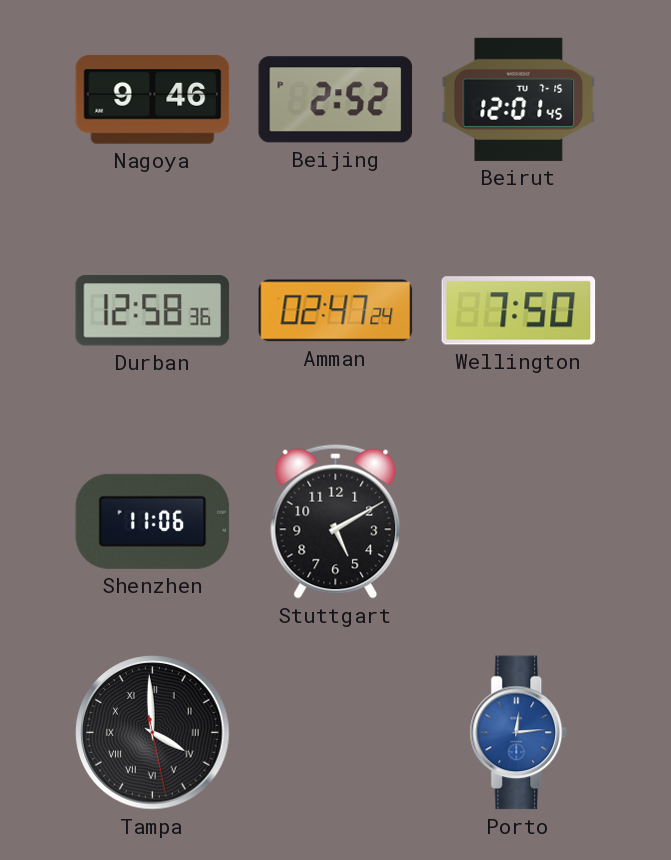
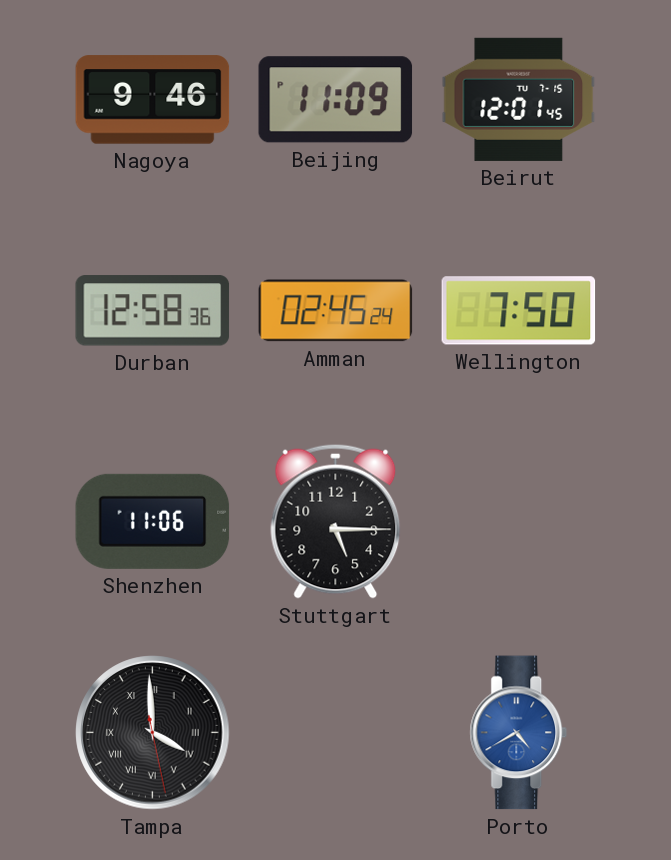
Beijing: 2:52 -> 11:09 (336, 100)
Amman: 02:47 -> 02:45 (336, 311)
Stuttgart: 5:10 -> 5:15 (336, 521)
Porto: 12:14 -> 4:40 (519, 733)
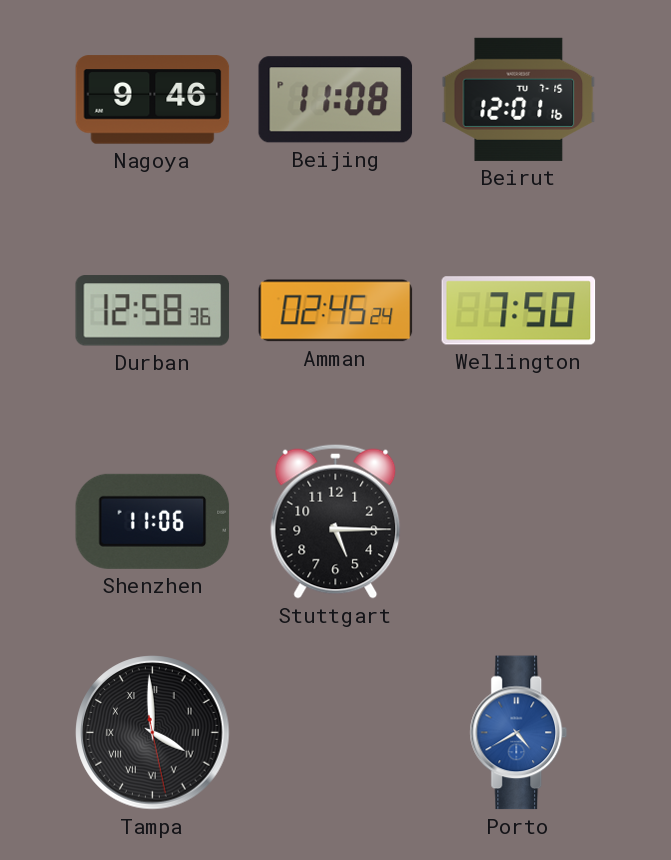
Beijing: 11:09 -> 11:08 (336, 100)
Beirut: 12:01:45 -> 12:01:16 (519, 99)
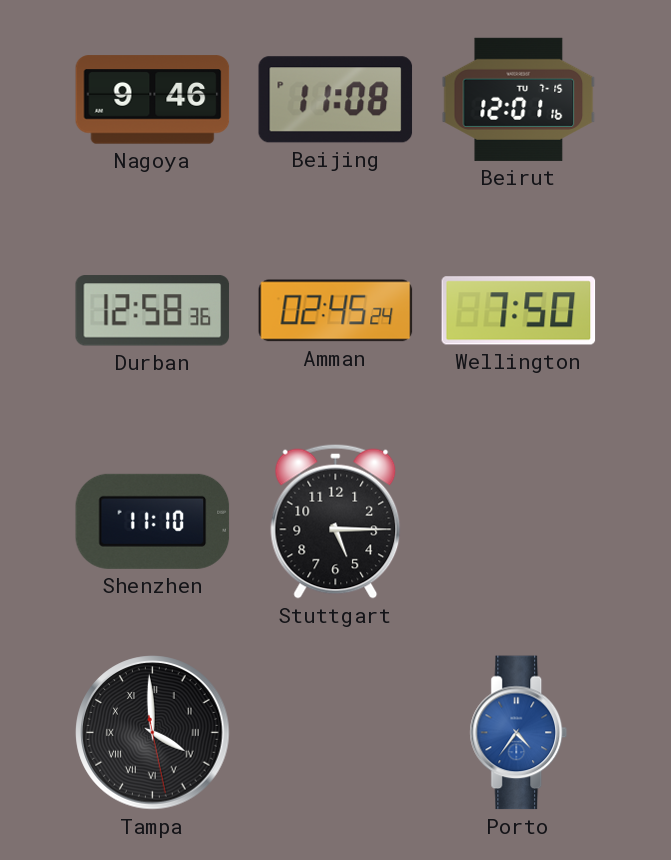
Shenzhen: 11:06 -> 11:10 (153, 521)
Porto: 4:40 -> 4:36 (519, 733)
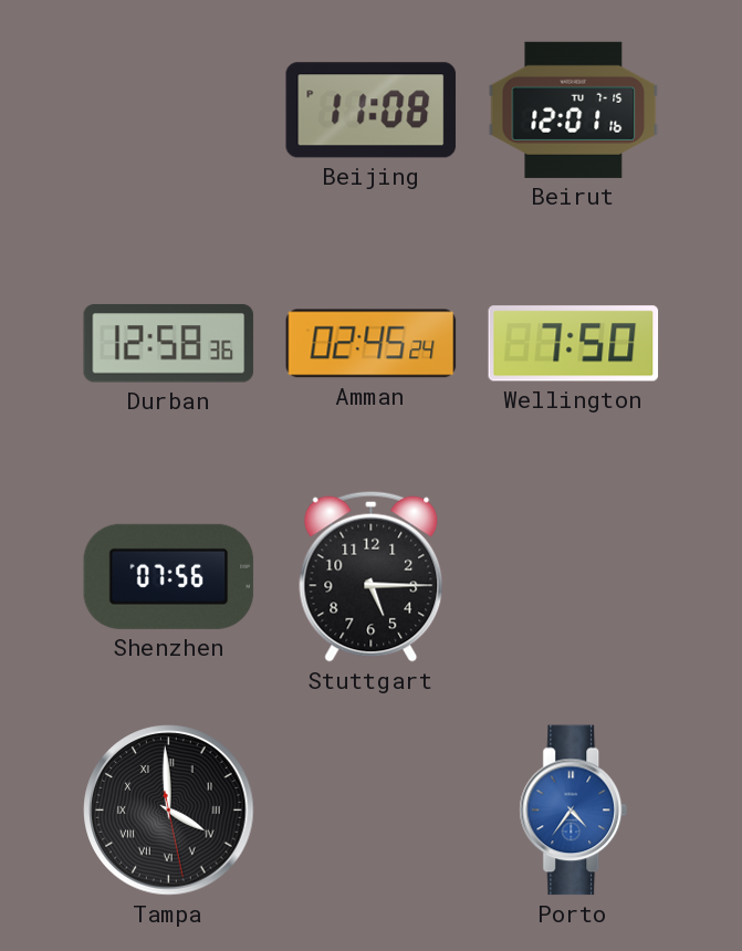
Nagoya: 9:46 -> none (153, 100)
Shenzhen: 11:10 -> 07:56 (169, 576)
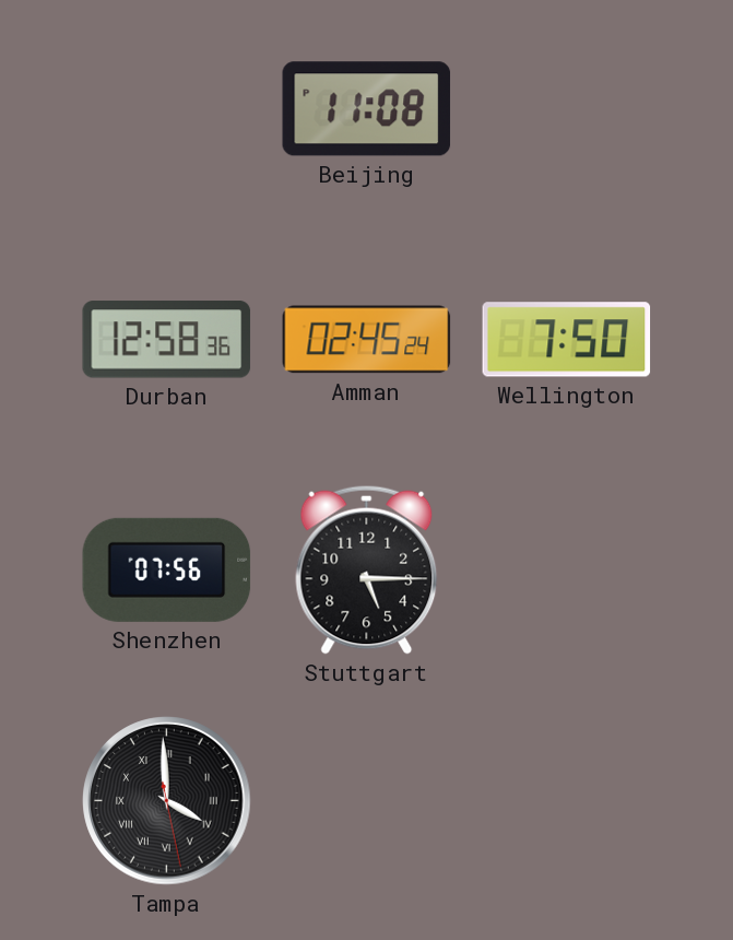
Beirut: 12:01 -> none (574, 109)
Porto: 4:36 -> none (574, 811)
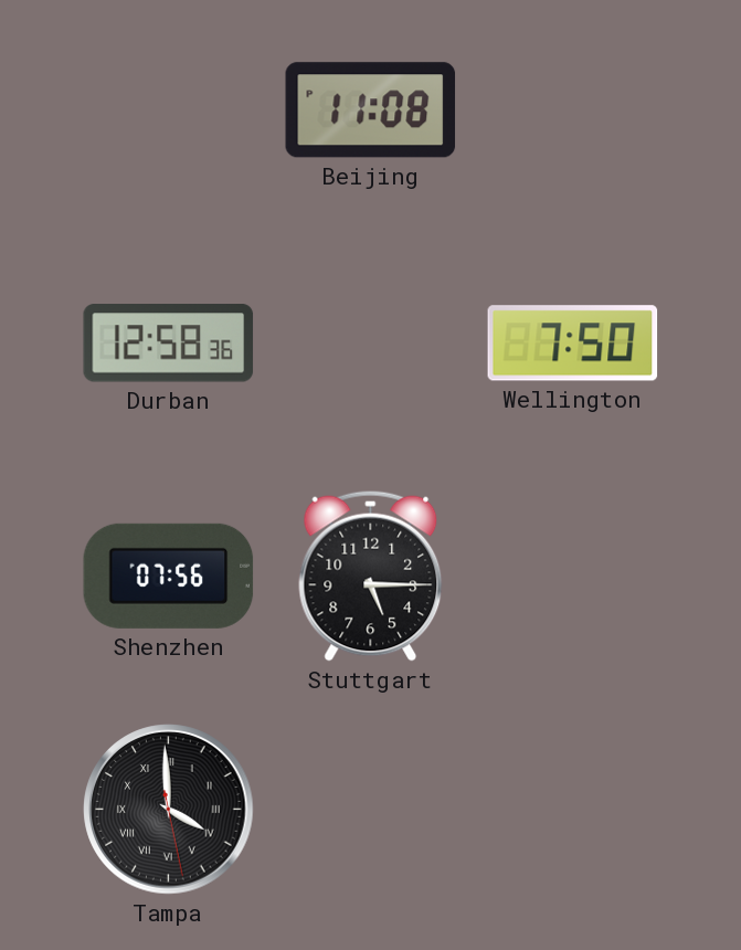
Amman: 02:45 -> none (367, 340)
